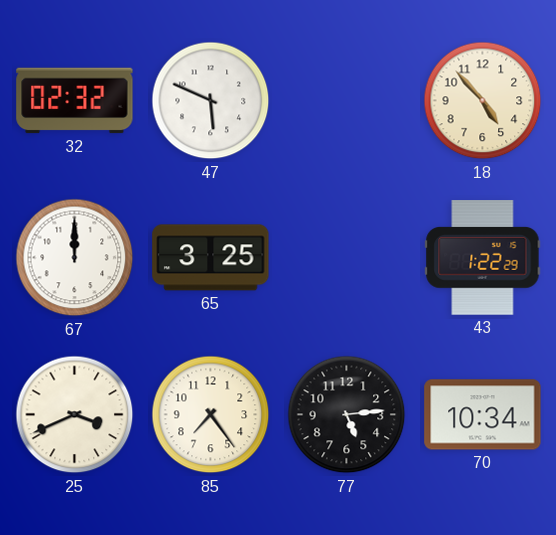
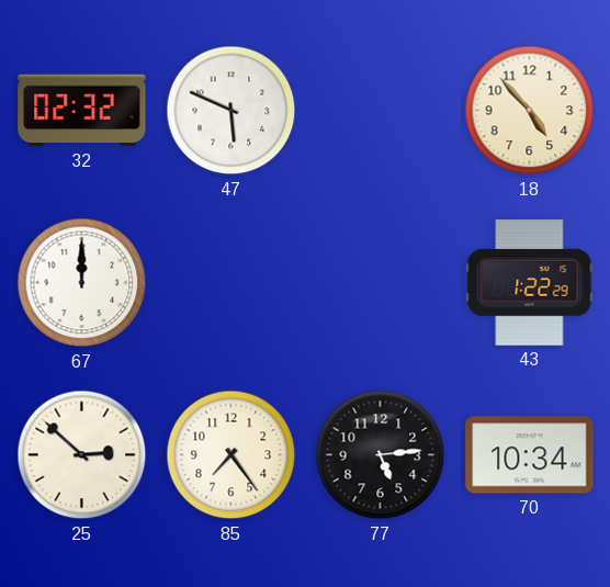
65: 3:25 -> none (211, 258)
25: 3:41 -> 2:52 (82, 455)
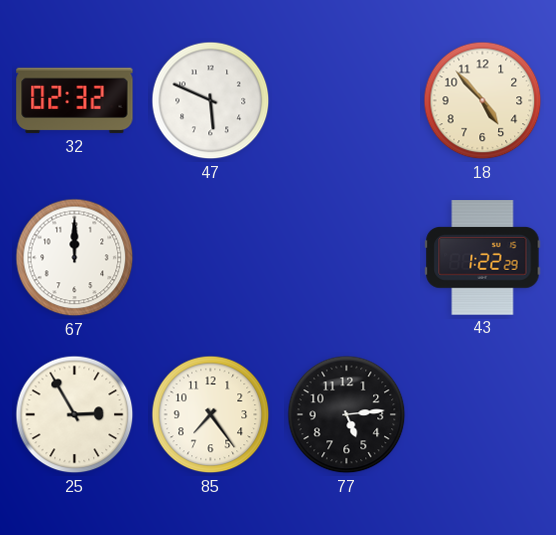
25: 2:52 -> 2:55 (75, 415)
70: 10:34 -> none (530, 455)
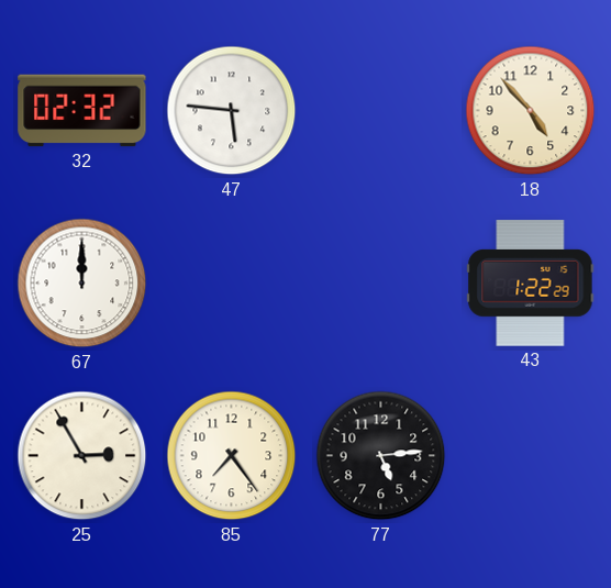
47: 5:49 -> 5:46 (232, 111)
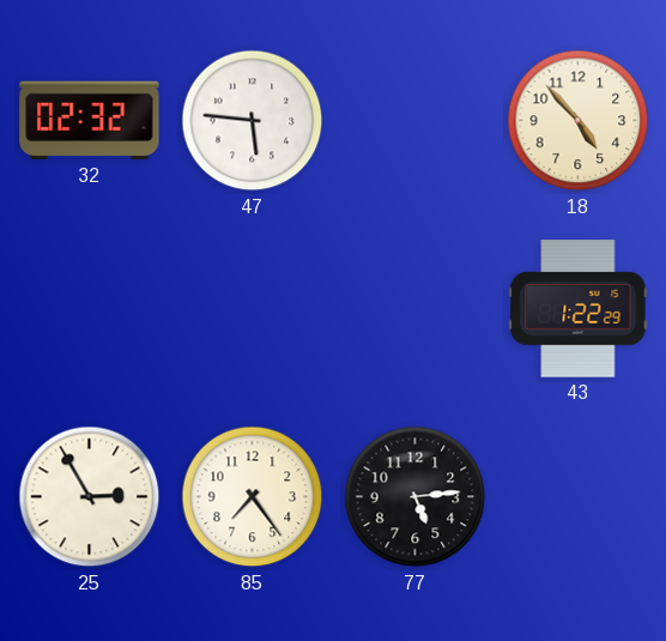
67: 12:00 -> none (82, 284)
